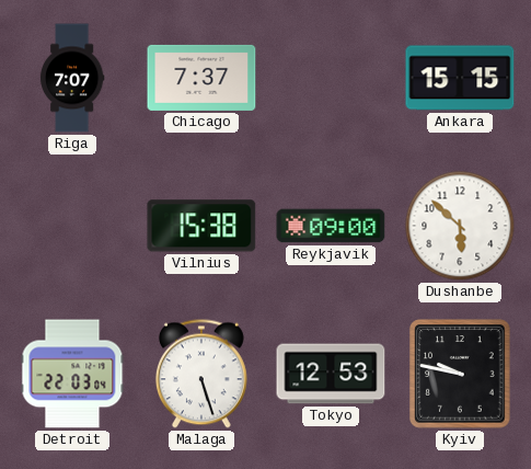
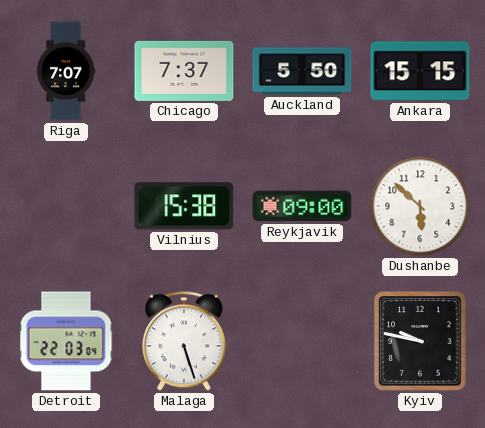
Auckland: none -> 5:50 (302, 71)
Tokyo: 12:53 -> none (331, 374)
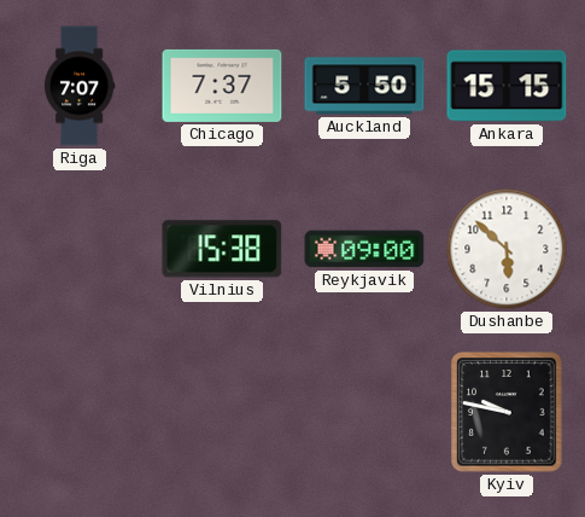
Detroit: 22:03 -> none (66, 341)
Malaga: 5:27 -> none (184, 341)
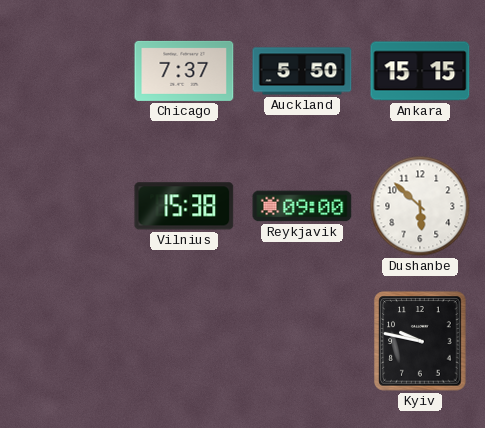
Riga: 7:07 -> none (80, 86)
